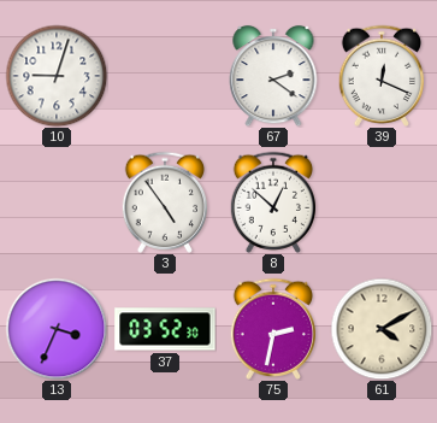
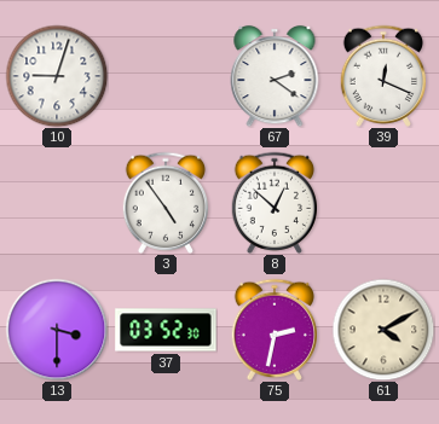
13: 3:34 -> 3:30 (57, 330)
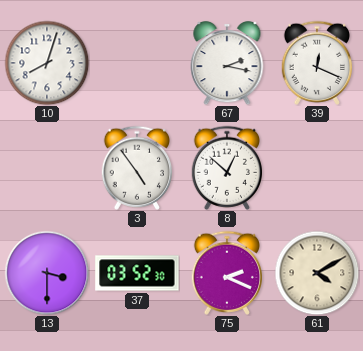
10: 9:03 -> 8:03 (47, 63)
67: 2:21 -> 2:17 (227, 63)
75: 2:32 -> 2:19 (226, 273)
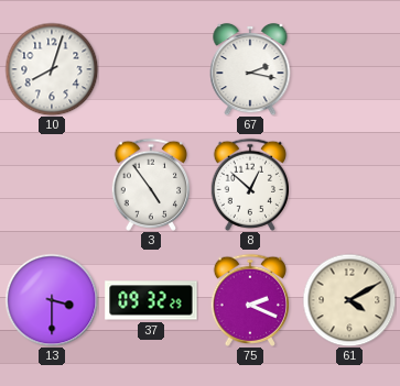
39: 12:19 -> none (316, 63)
37: 03:52 -> 09:32 (151, 300)
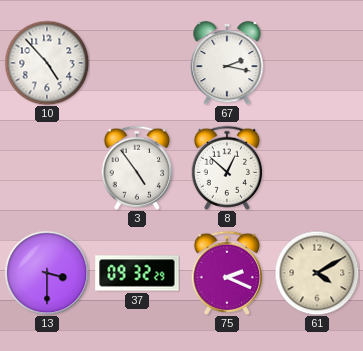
10: 8:03 -> 4:53 (47, 63)
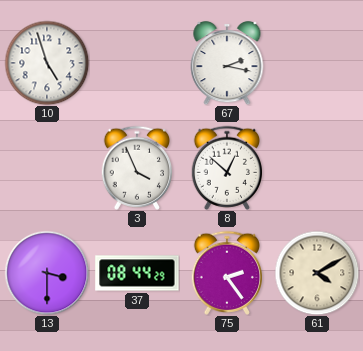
10: 4:53 -> 4:57 (47, 63)
3: 4:54 -> 3:56 (136, 168)
37: 09:32 -> 08:44 (137, 273)
75: 2:19 -> 2:24 (226, 273)
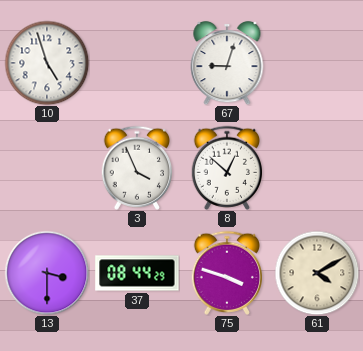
67: 2:17 -> 9:03 (227, 63)
75: 2:24 -> 3:48 (226, 273)
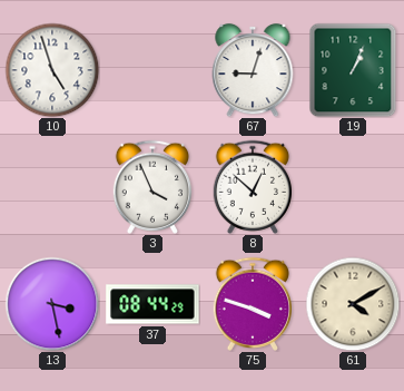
19: none -> 1:04 (353, 70)
13: 3:30 -> 3:28 (52, 304)
